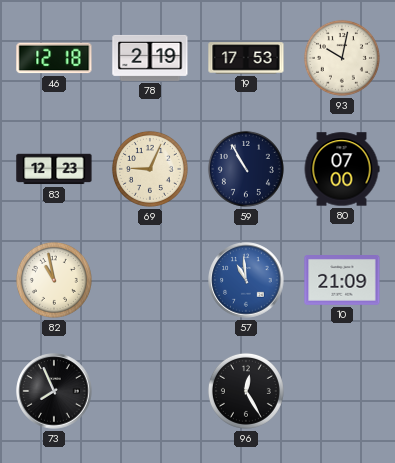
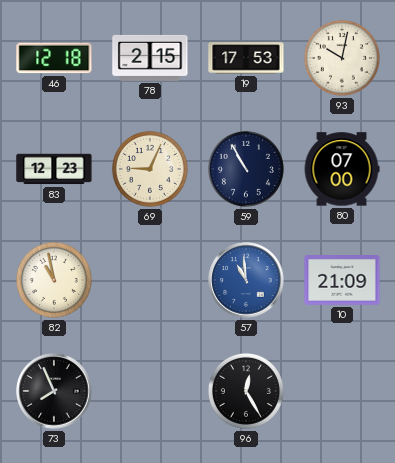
78: 2:19 -> 2:15 (150, 58)
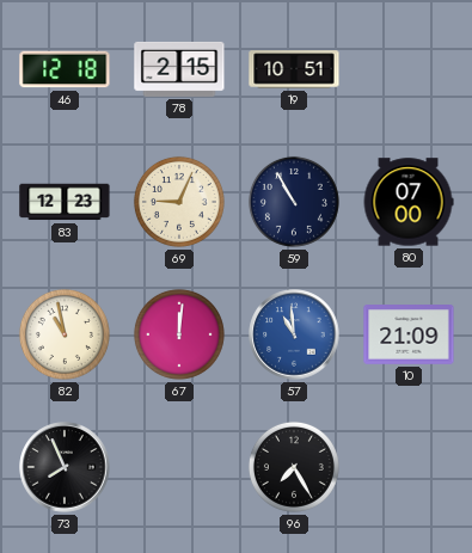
19: 17:53 -> 10:51 (294, 69)
93: 10:02 -> none (342, 58)
67: none -> 12:01 (179, 334)
96: 12:25 -> 7:25 (294, 467)
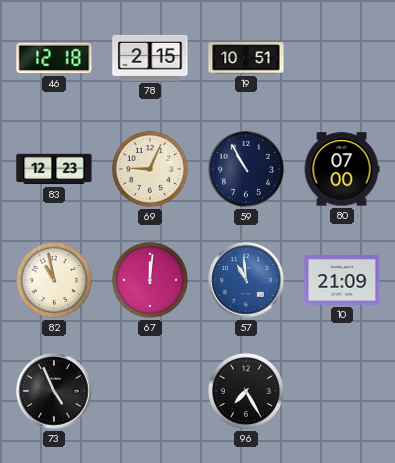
73: 7:56 -> 4:56 (54, 391)
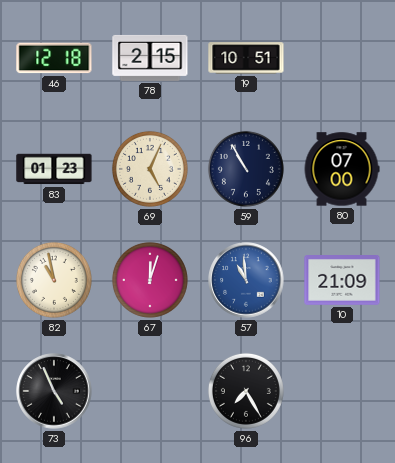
83: 12:23 -> 01:23 (54, 169)
69: 9:04 -> 5:04 (150, 169)
67: 12:01 -> 12:03 (150, 280)
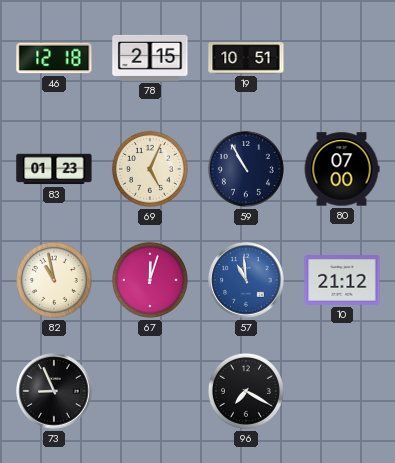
10: 21:09 -> 21:12 (342, 280)
73: 4:56 -> 8:56 (54, 391)
96: 7:25 -> 7:20 (246, 391)
